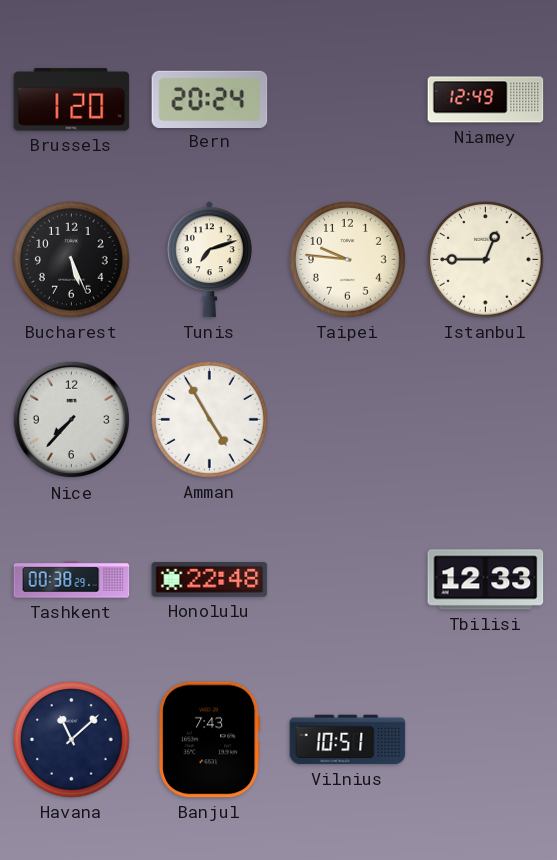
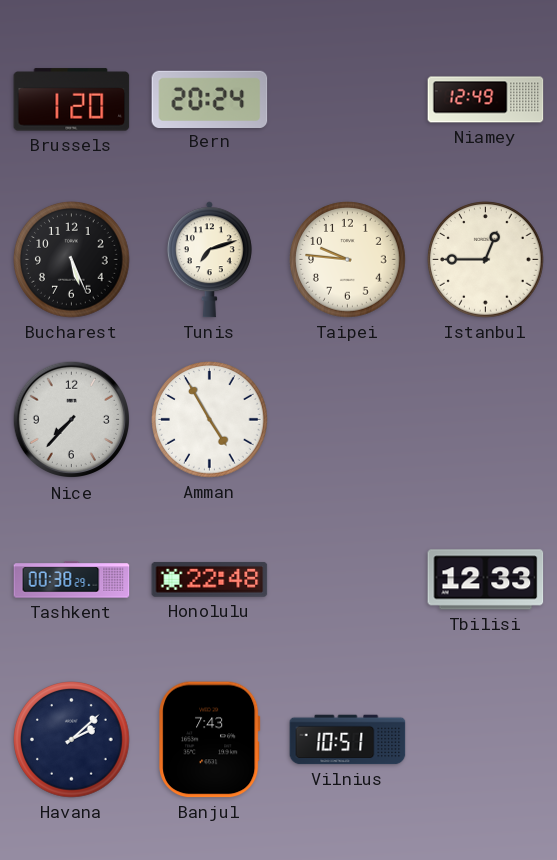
Havana: 11:08 -> 2:08 (72, 740)
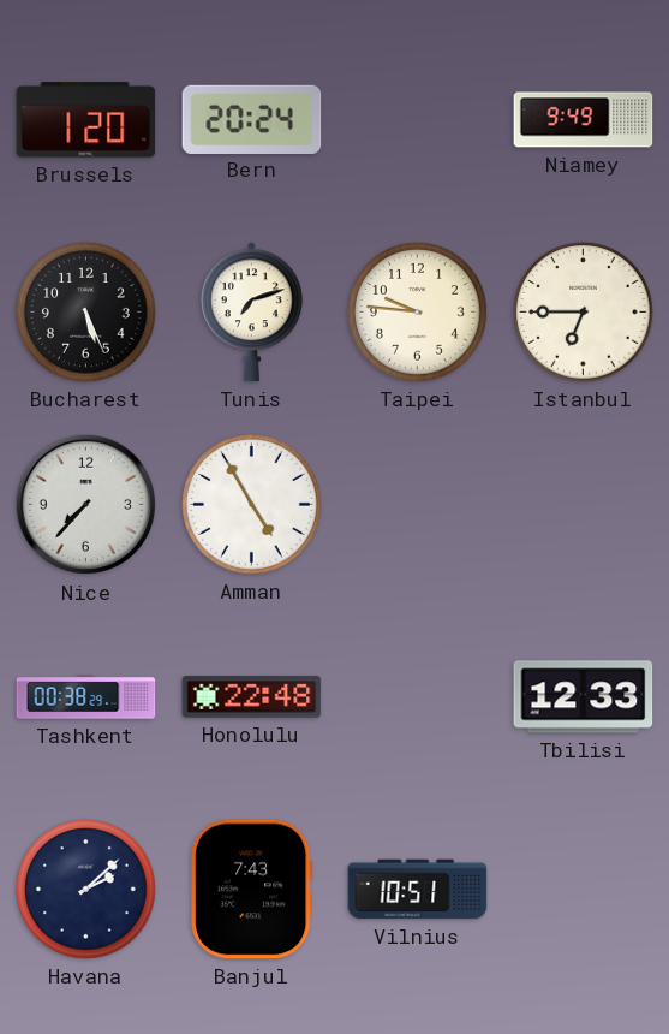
Niamey: 12:49 -> 9:49 (584, 120)
Istanbul: 12:45 -> 6:45 (584, 313)
